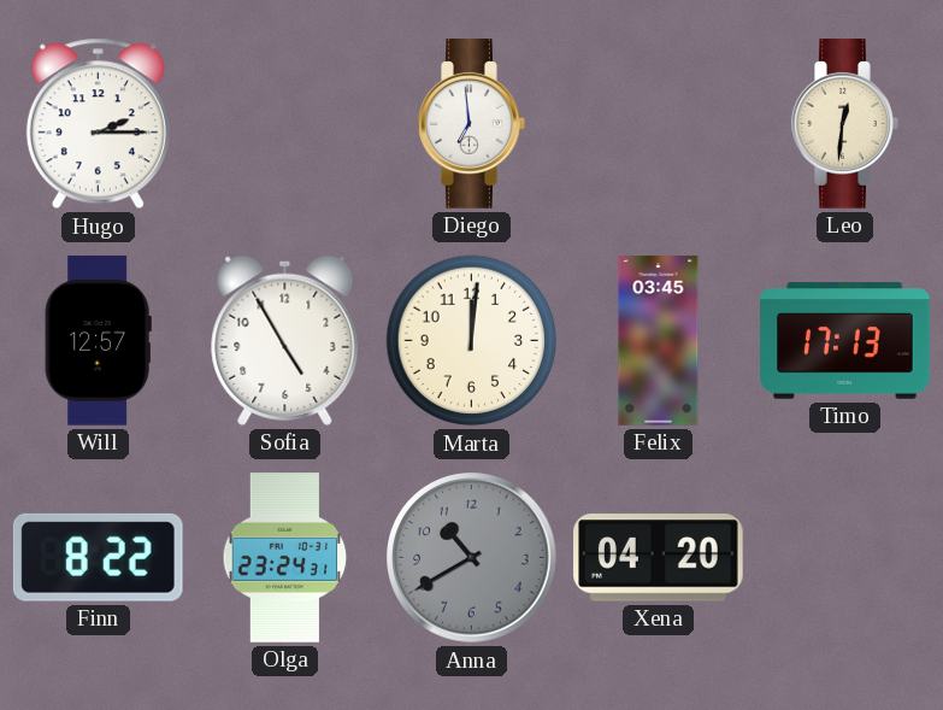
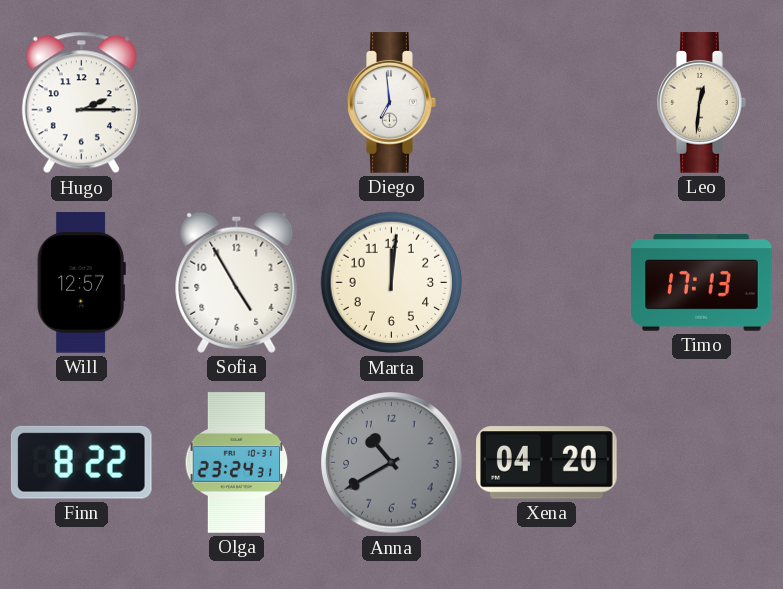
Felix: 03:45 -> none (659, 341)
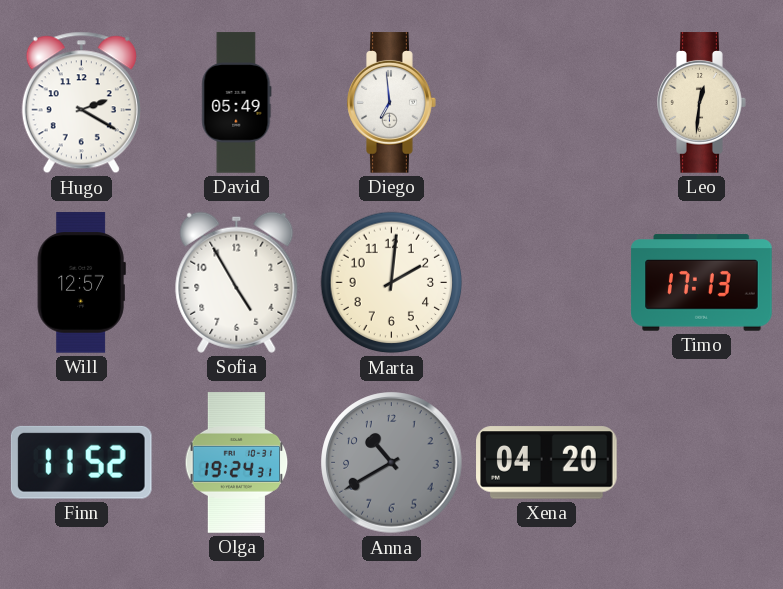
Hugo: 2:15 -> 2:20 (81, 103)
David: none -> 05:49 (237, 103)
Marta: 12:01 -> 2:01 (392, 283)
Finn: 8:22 -> 11:52 (81, 462)
Olga: 23:24 -> 19:24 (237, 463)
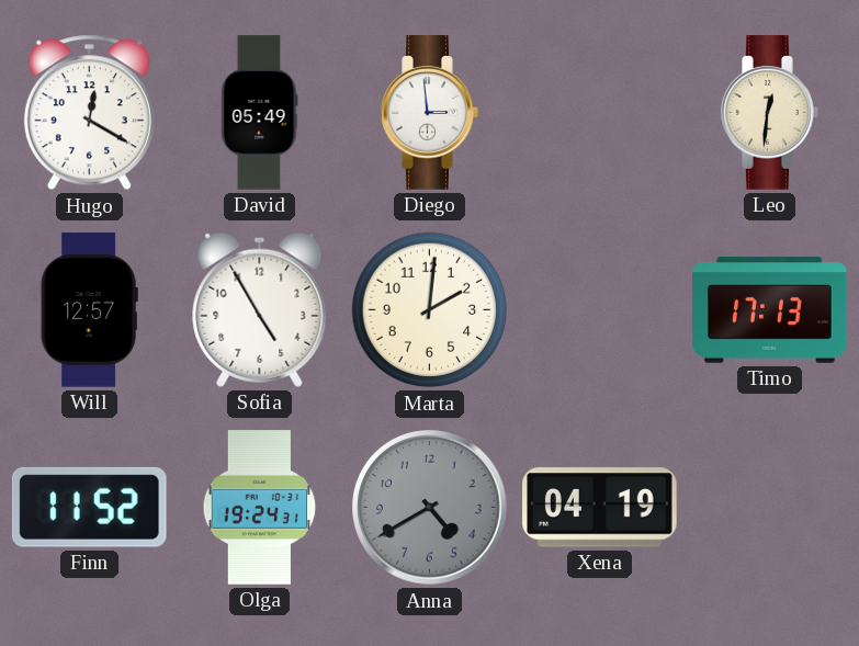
Hugo: 2:20 -> 12:20 (89, 113)
Diego: 6:59 -> 2:59 (430, 113)
Anna: 10:40 -> 4:40 (430, 508)
Xena: 04:20 -> 04:19 (600, 508)
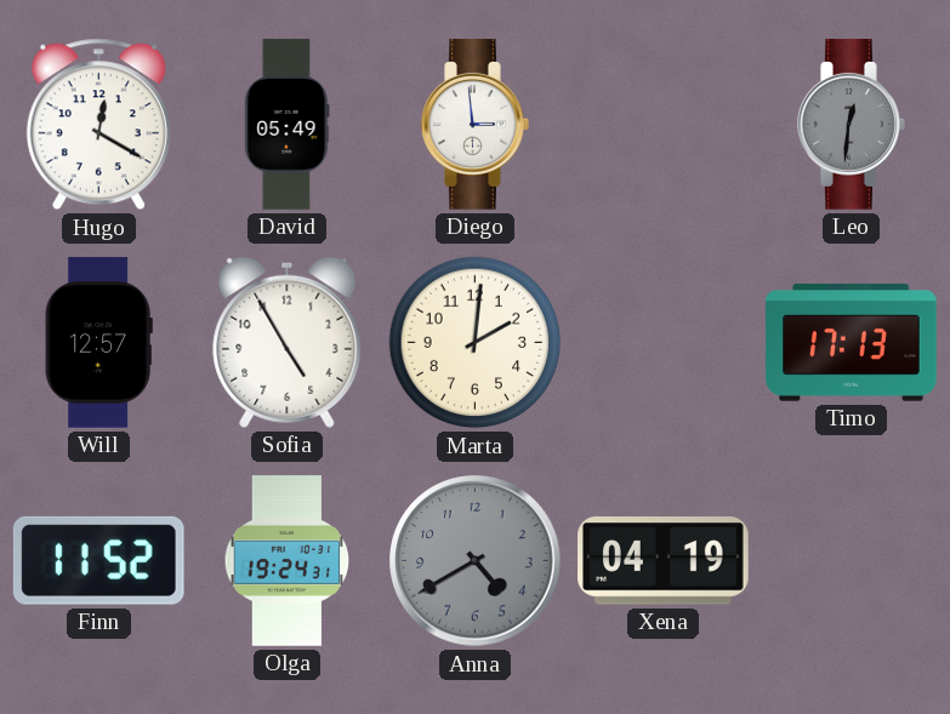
Leo dial: cream -> grey (852, 125)
